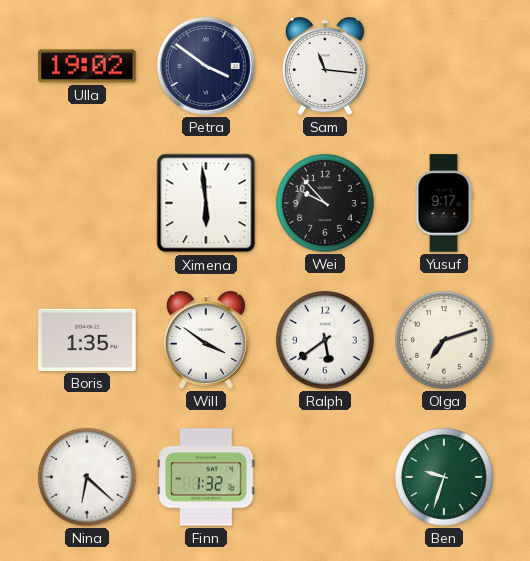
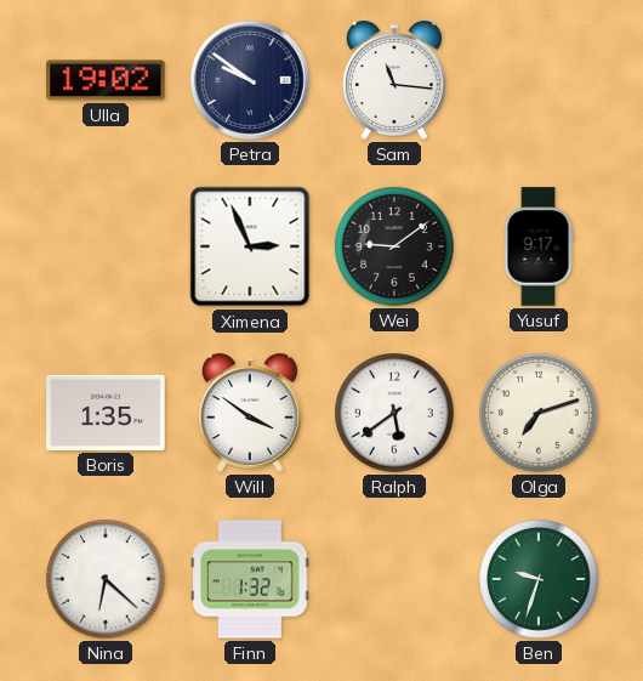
Petra: 3:51 -> 9:51 (250, 80)
Ximena: 5:59 -> 2:56 (250, 246)
Wei: 9:53 -> 9:09 (394, 246)
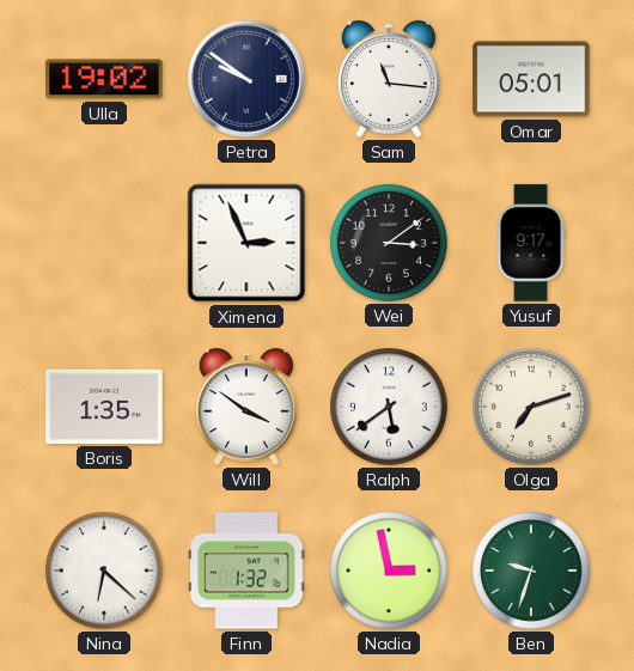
Omar: none -> 05:01 (531, 79)
Wei: 9:09 -> 3:09 (389, 243)
Nadia: none -> 2:58 (389, 571)
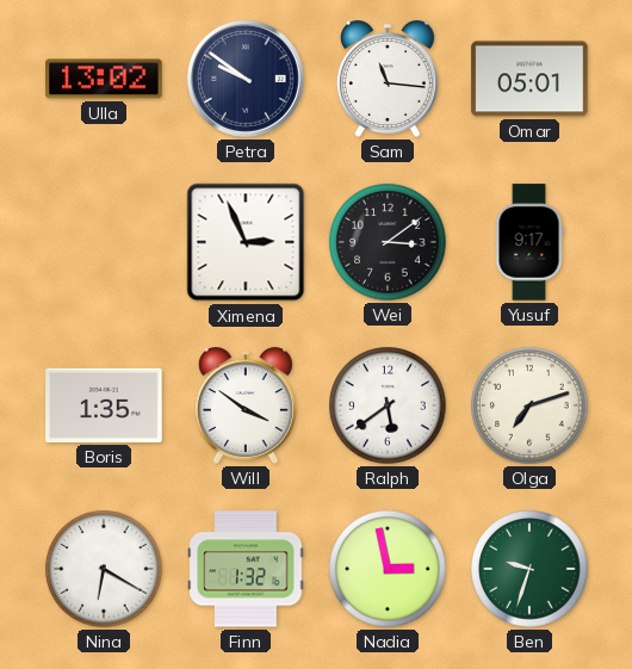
Ulla: 19:02 -> 13:02 (104, 79)
Nina: 6:22 -> 6:20 (104, 569)
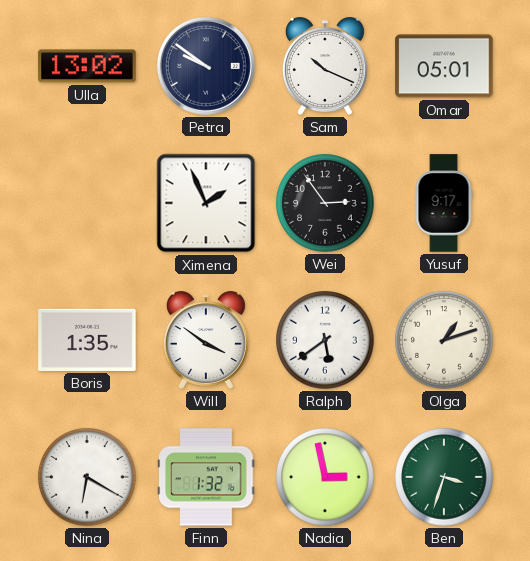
Sam: 11:16 -> 10:19 (325, 66)
Ximena: 2:56 -> 1:56 (206, 203)
Wei: 3:09 -> 2:54 (325, 203)
Olga: 7:12 -> 1:12 (444, 340)
Ben: 9:33 -> 3:33 (444, 477)
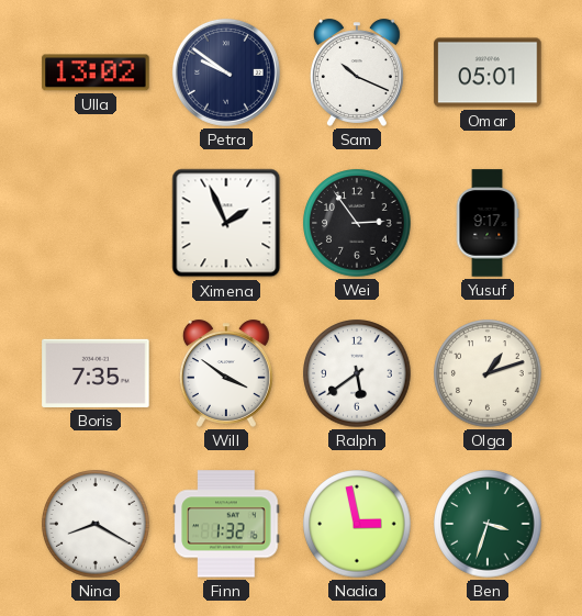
Boris: 1:35 -> 7:35 (96, 373)
Nina: 6:20 -> 8:20 (96, 524)
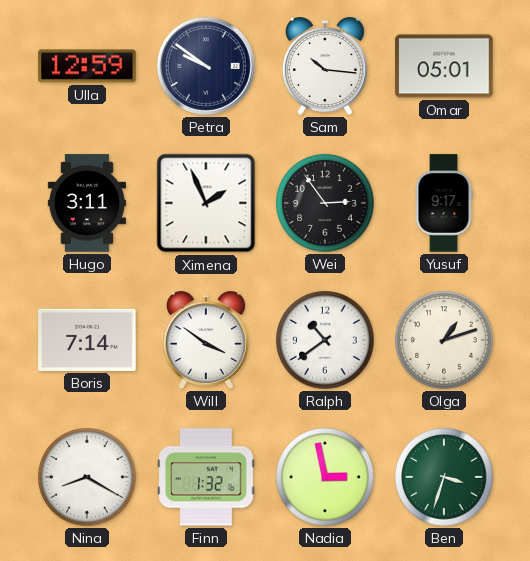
Ulla: 13:02 -> 12:59 (87, 66)
Sam: 10:19 -> 10:16 (325, 66)
Hugo: none -> 3:11 (87, 203)
Boris: 7:35 -> 7:14 (87, 340)
Ralph: 5:39 -> 10:39 (325, 340)
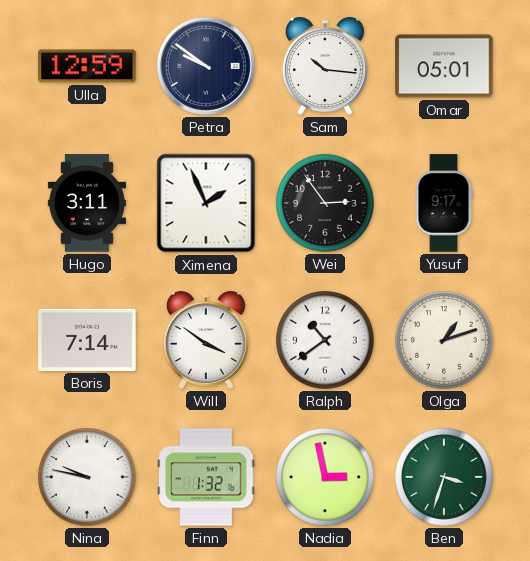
Nina: 8:20 -> 9:47 (87, 477)
